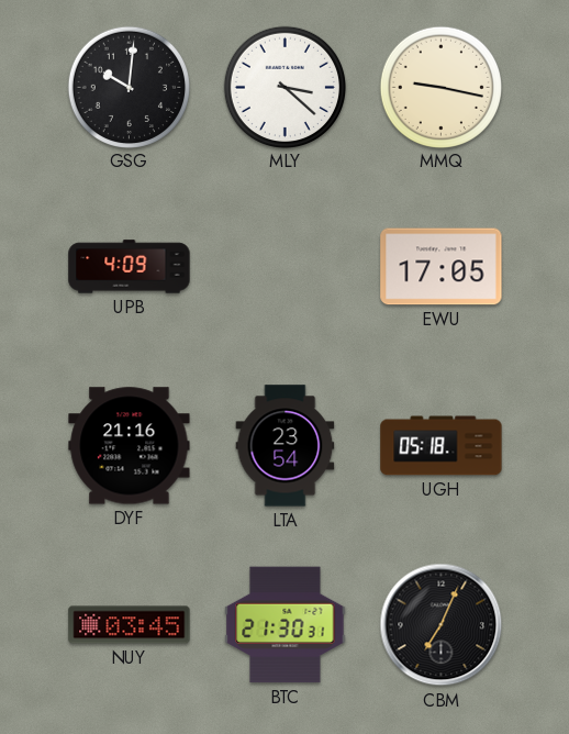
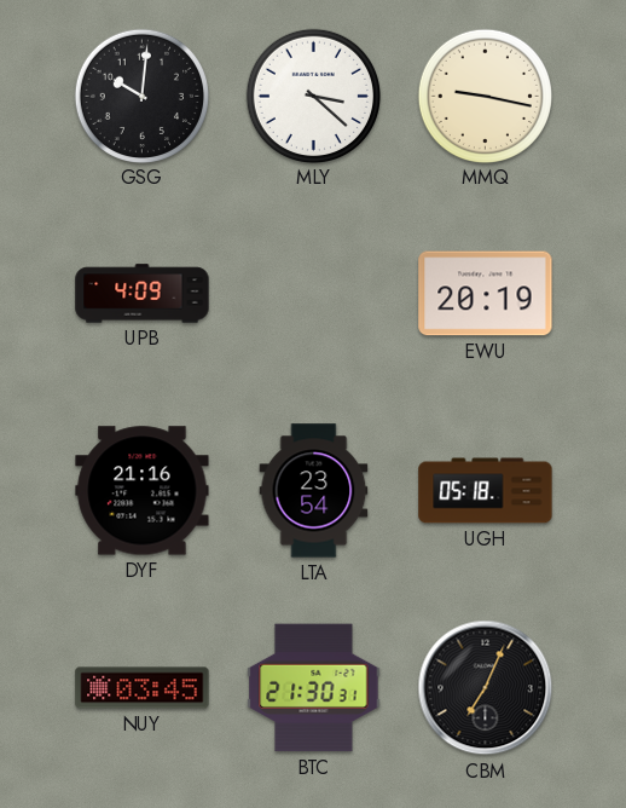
EWU: 17:05 -> 20:19 (486, 294)
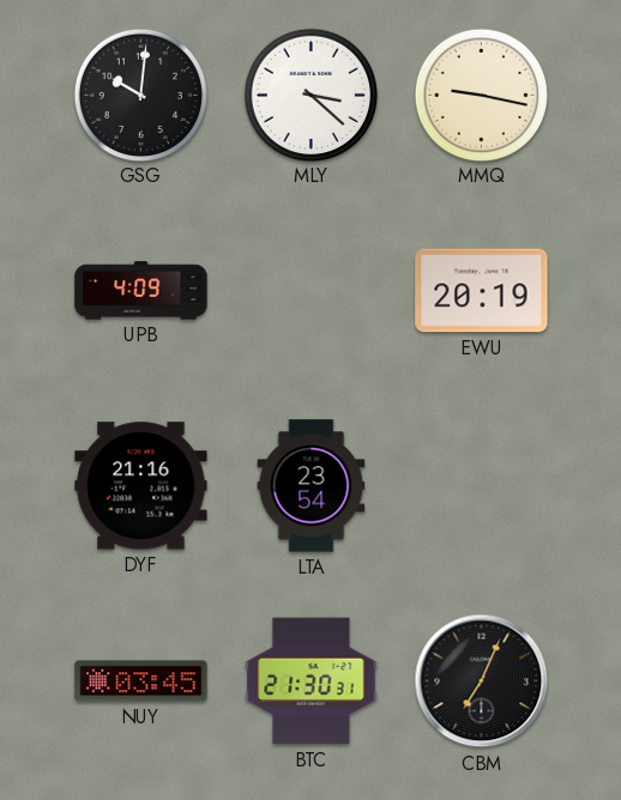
UGH: 05:18 -> none (486, 491)
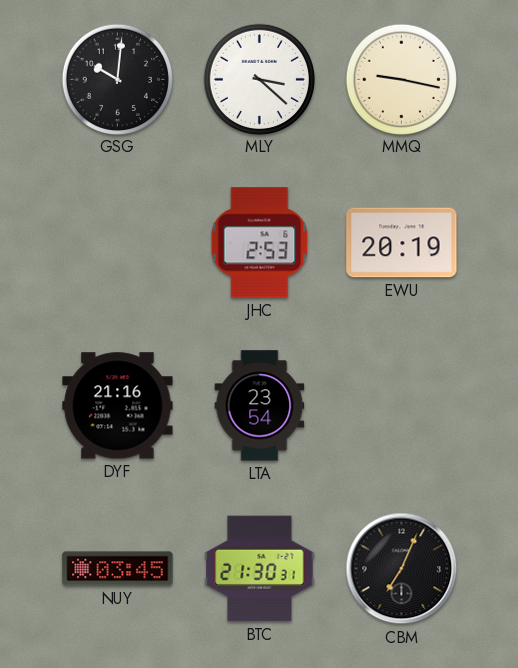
UPB: 4:09 -> none (141, 291)
JHC: none -> 2:53 (260, 243)
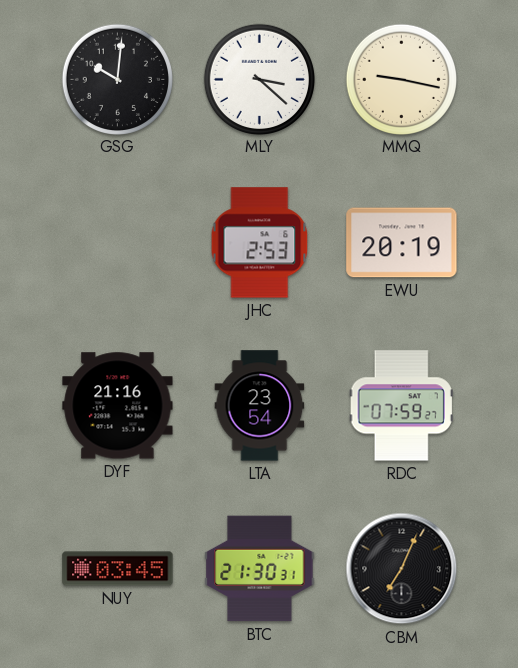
RDC: none -> 07:59 (401, 406)
